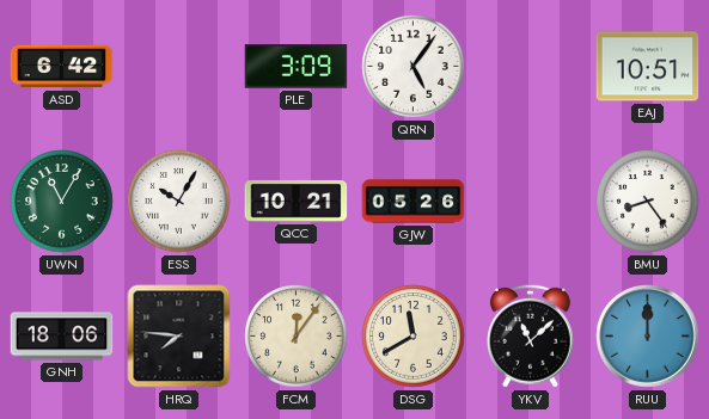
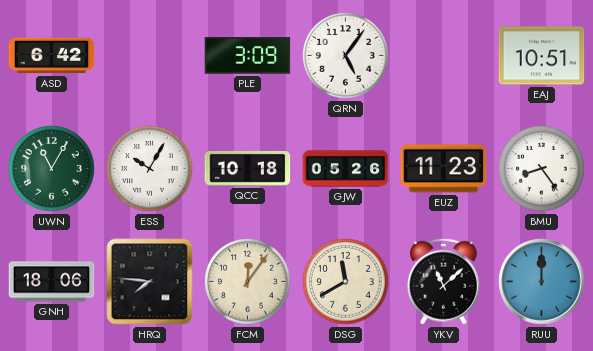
QCC: 10:21 -> 10:18 (248, 168)
EUZ: none -> 11:23 (444, 169)
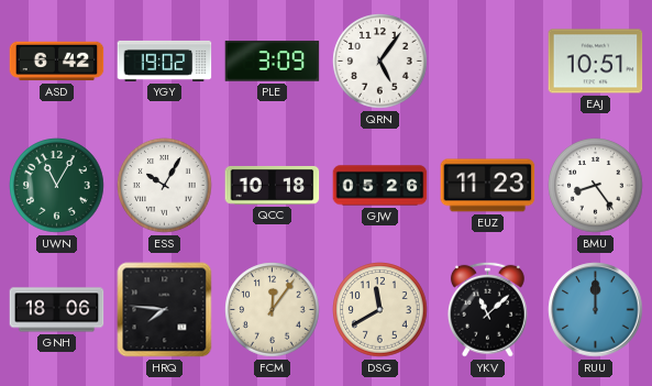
YGY: none -> 19:02 (165, 60)
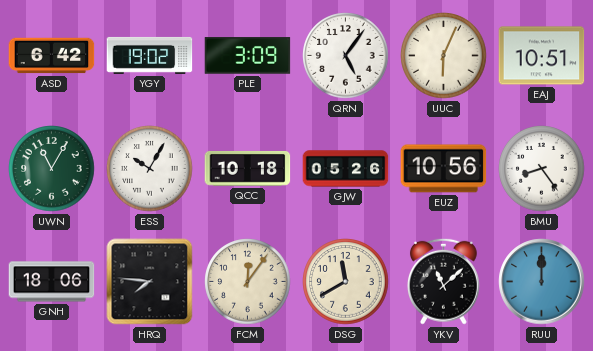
UUC: none -> 6:04 (444, 56)
EUZ: 11:23 -> 10:56 (444, 169)
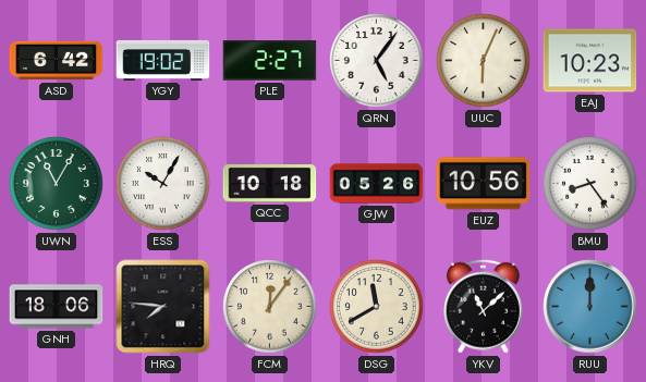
PLE: 3:09 -> 2:27 (270, 61)
EAJ: 10:51 -> 10:23 (590, 61)
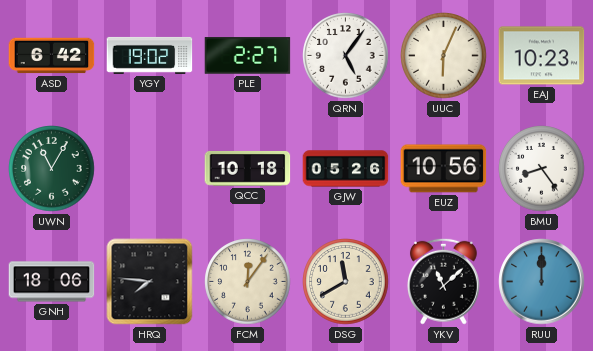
ESS: 10:05 -> none (163, 184)
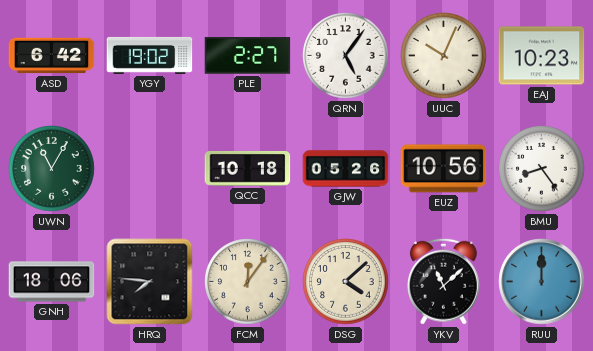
UUC: 6:04 -> 10:04 (444, 56)
DSG: 11:40 -> 4:08 (346, 282)
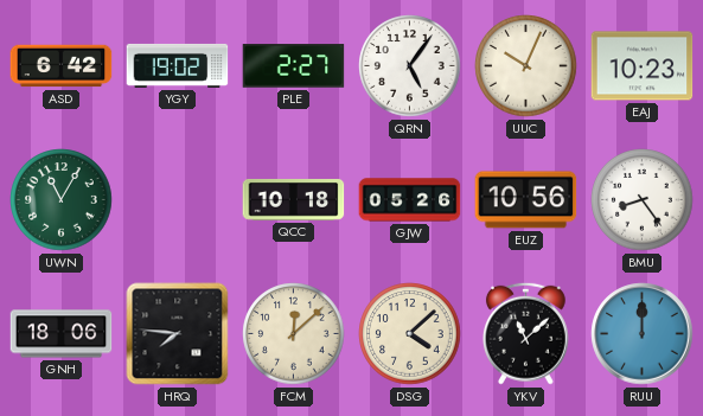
FCM: 12:06 -> 12:08 (294, 334)
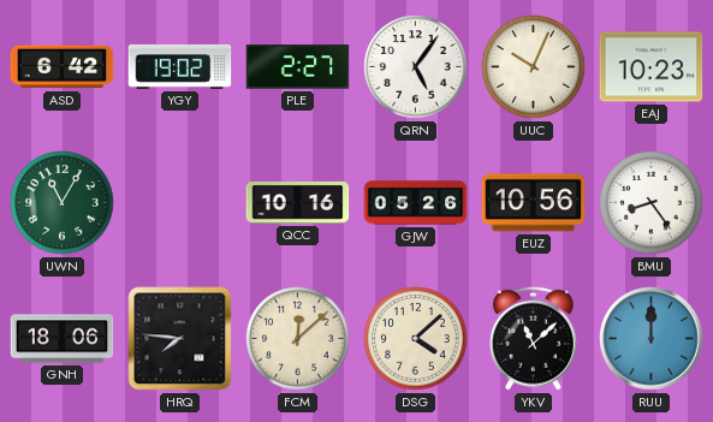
QCC: 10:18 -> 10:16 (298, 202)
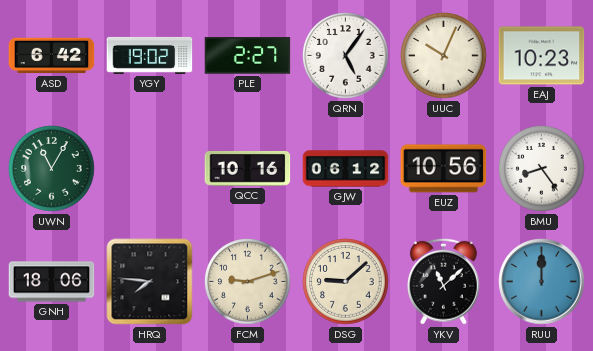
GJW: 05:26 -> 06:12 (346, 169)
FCM: 12:08 -> 9:12 (248, 282)
DSG: 4:08 -> 9:08 (346, 282)
